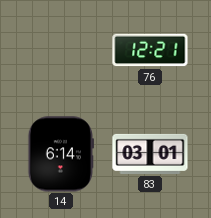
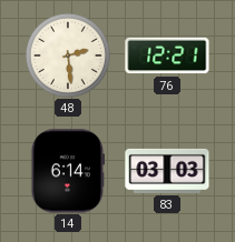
48: none -> 2:29 (68, 56)
83: 03:01 -> 03:03 (167, 171)
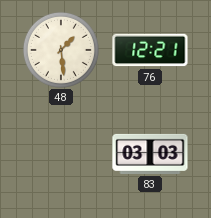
48: 2:29 -> 1:29 (61, 50)
14: 6:14 -> none (68, 171)
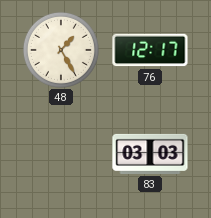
48: 1:29 -> 1:25 (61, 50)
76: 12:21 -> 12:17 (150, 50)
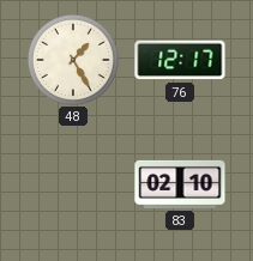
83: 03:03 -> 02:10 (180, 184)
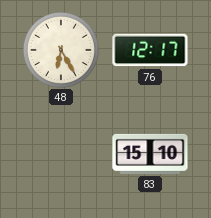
48: 1:25 -> 6:25 (61, 50)
83: 02:10 -> 15:10 (150, 154)
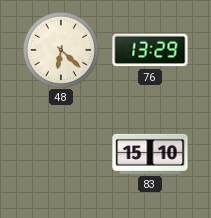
48: 6:25 -> 6:22 (61, 50)
76: 12:17 -> 13:29 (150, 50)
